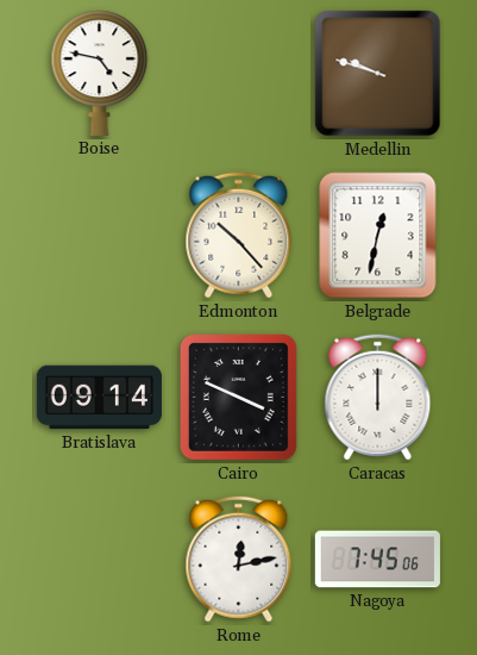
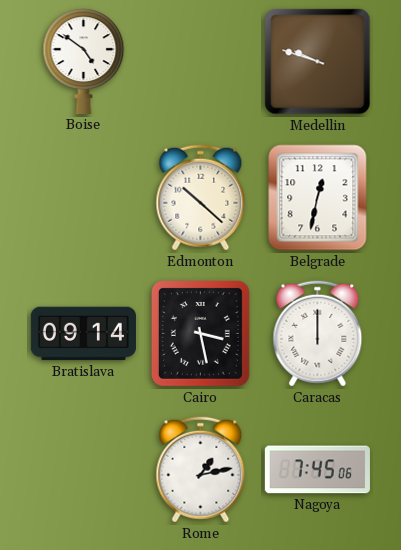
Boise: 4:47 -> 4:51 (84, 61)
Edmonton: 10:23 -> 10:22 (201, 198)
Cairo: 3:49 -> 3:28 (200, 333)
Rome: 12:13 -> 1:13 (201, 470)
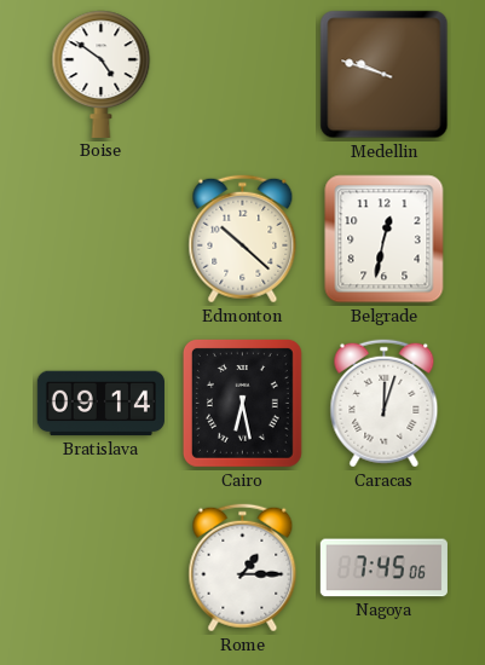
Cairo: 3:28 -> 6:28 (242, 403)
Caracas: 12:00 -> 12:03 (385, 404)
Rome: 1:13 -> 1:15 (243, 568)
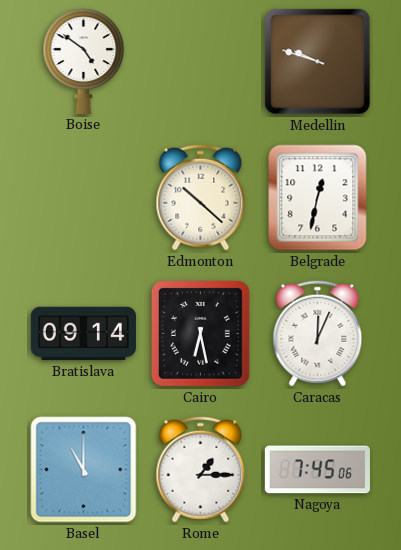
Caracas: 12:03 -> 12:04 (318, 334)
Basel: none -> 11:00 (84, 470)
